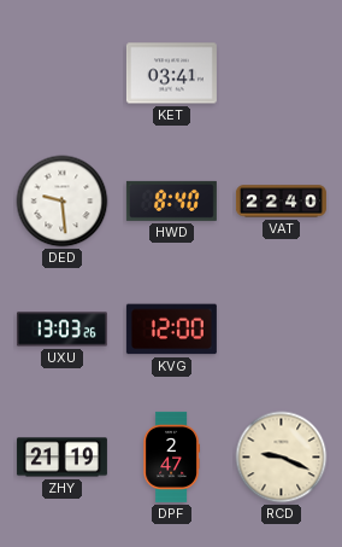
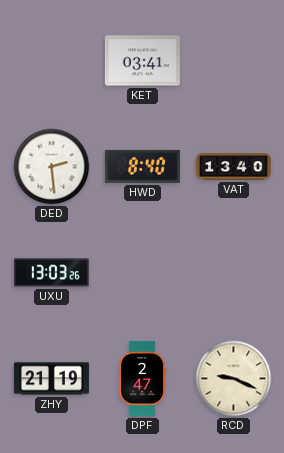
DED: 9:29 -> 2:29 (52, 167)
VAT: 22:40 -> 13:40 (233, 167)
KVG: 12:00 -> none (171, 330)
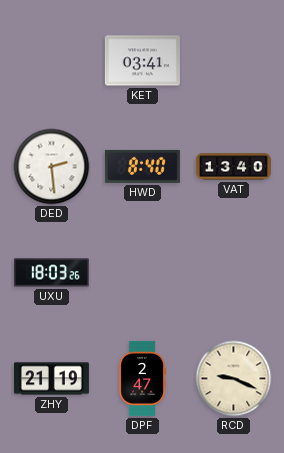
UXU: 13:03 -> 18:03 (51, 273)
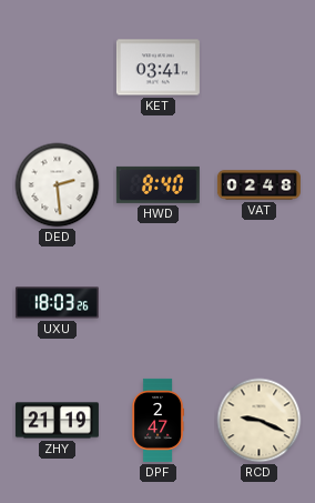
VAT: 13:40 -> 02:48 (258, 185)
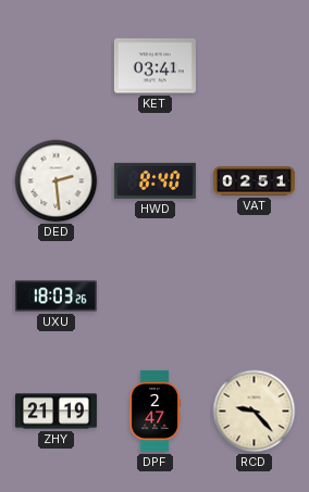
VAT: 02:48 -> 02:51 (254, 181)
RCD: 9:19 -> 9:23 (255, 412)
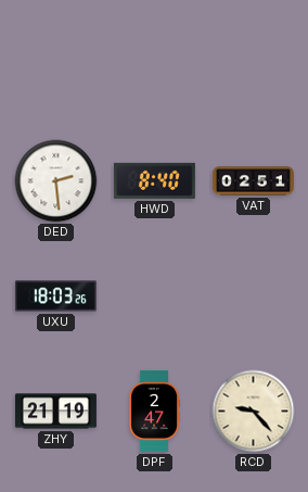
KET: 03:41 -> none (154, 66)
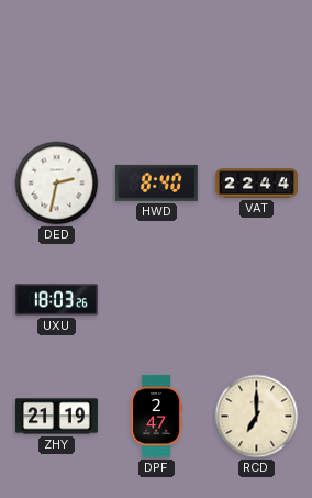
DED: 2:29 -> 2:32 (57, 184)
VAT: 02:51 -> 22:44 (256, 184)
RCD: 9:23 -> 7:00 (257, 417)
